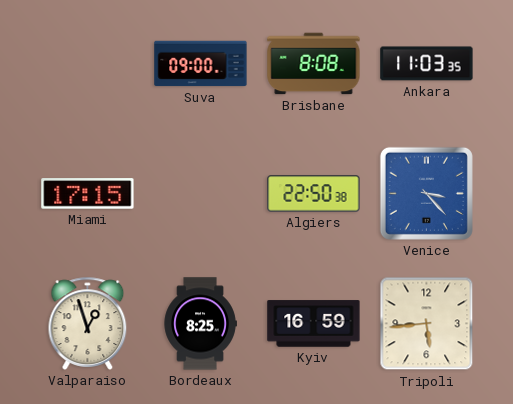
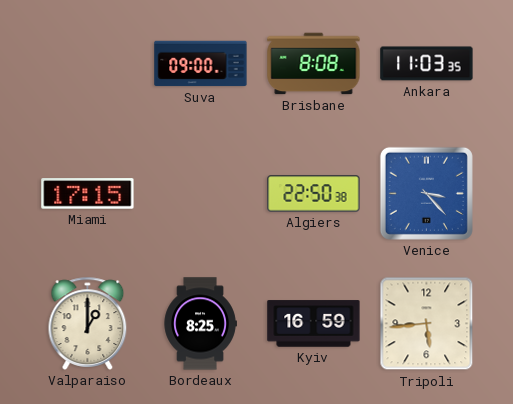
Valparaiso: 12:57 -> 1:00 (88, 323)
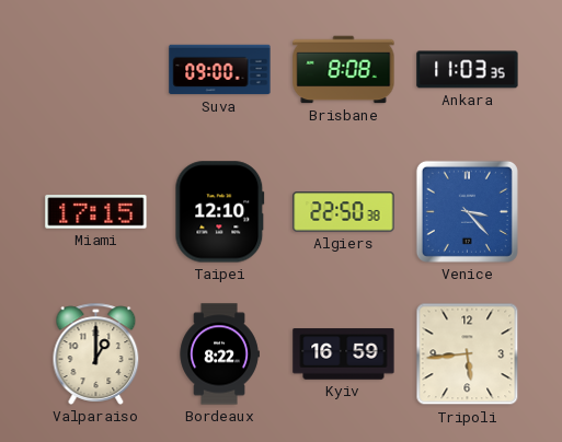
Taipei: none -> 12:10 (220, 212)
Bordeaux: 8:25 -> 8:22 (219, 354)
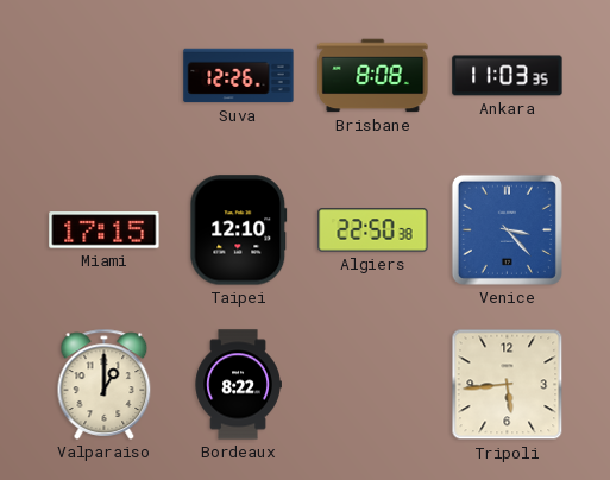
Suva: 09:00 -> 12:26 (239, 76)
Kyiv: 16:59 -> none (344, 354)
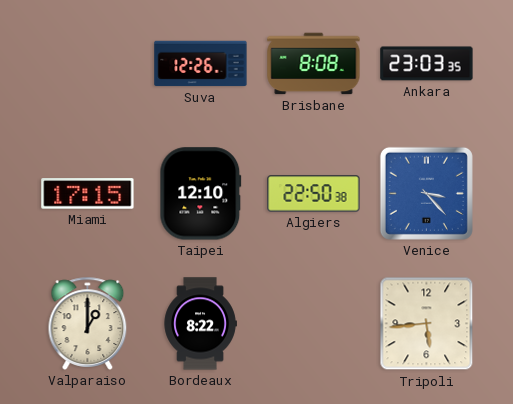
Ankara: 11:03 -> 23:03 (427, 64)
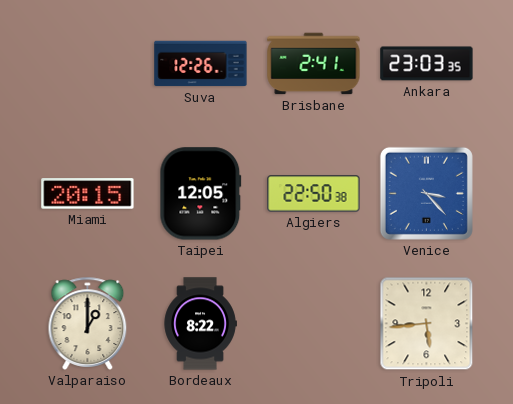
Brisbane: 8:08 -> 2:41 (314, 64)
Miami: 17:15 -> 20:15 (88, 194)
Taipei: 12:10 -> 12:05 (201, 194)
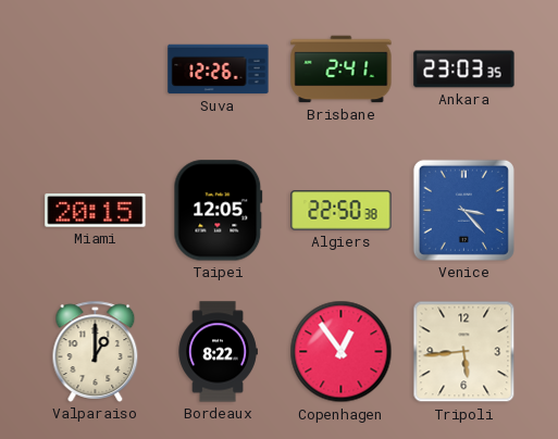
Copenhagen: none -> 12:54 (342, 352)
